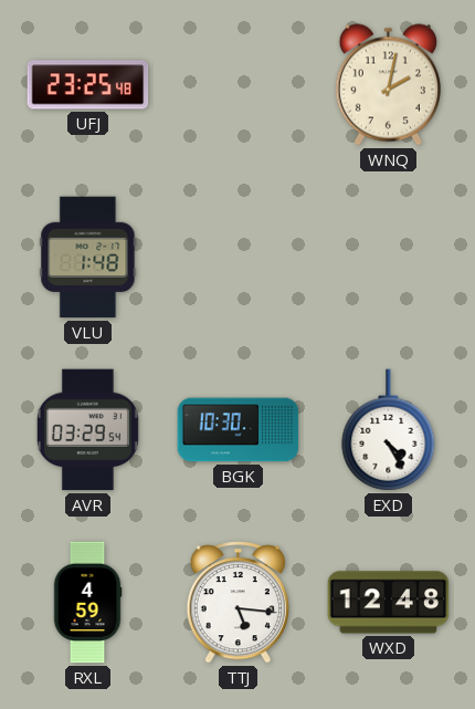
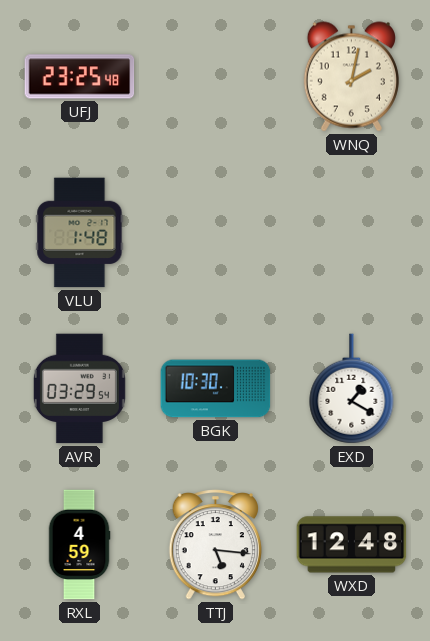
EXD: 4:25 -> 1:20 (352, 389)
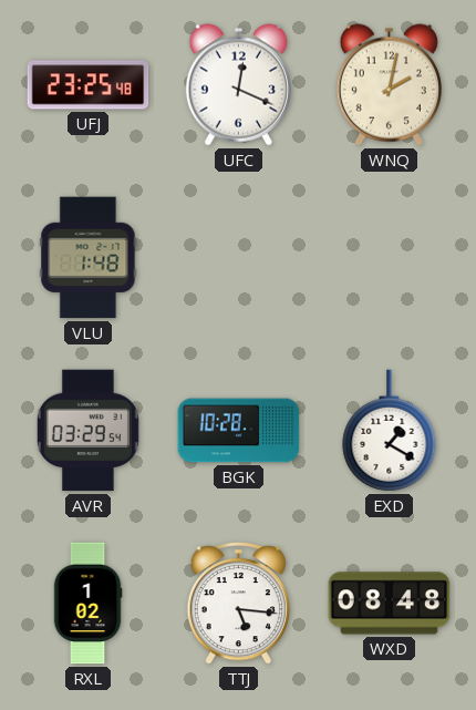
UFC: none -> 12:19 (238, 85)
BGK: 10:30 -> 10:28 (239, 431)
RXL: 4:59 -> 1:02 (87, 604)
WXD: 12:48 -> 08:48 (390, 604)
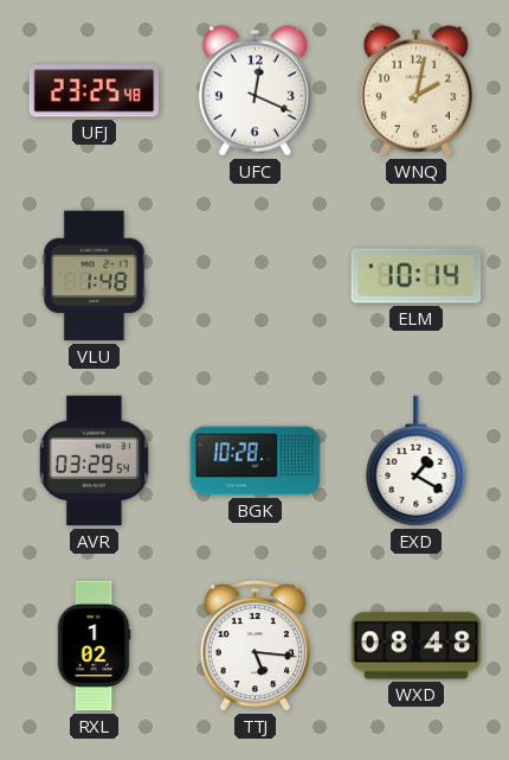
ELM: none -> 10:14 (417, 276)
